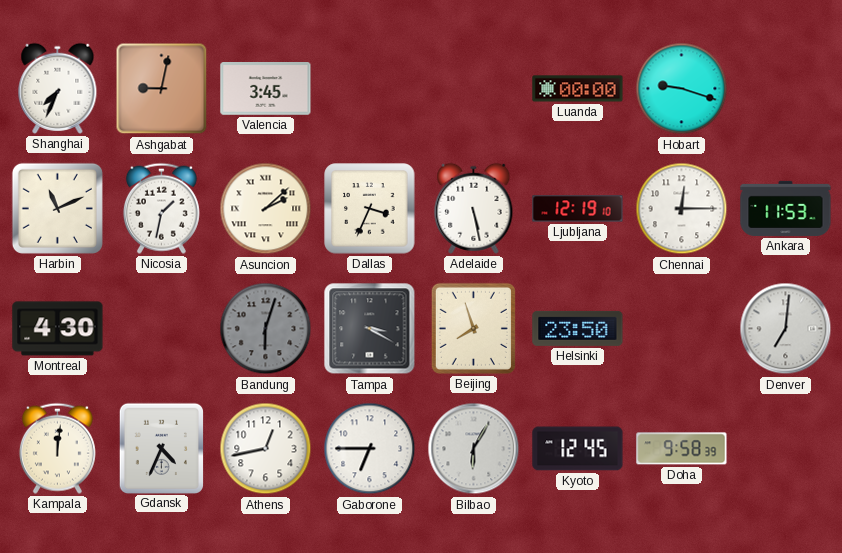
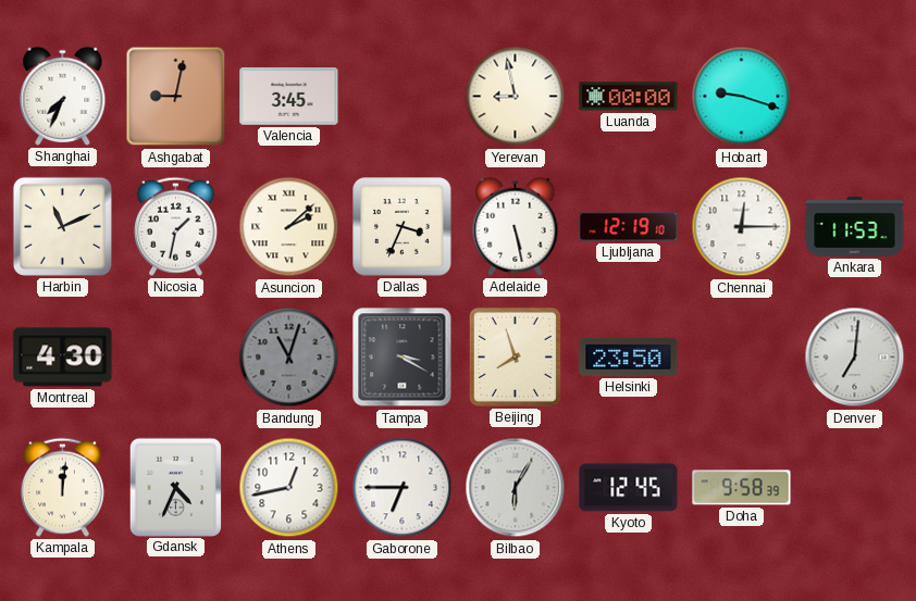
Yerevan: none -> 8:58 (516, 97)
Bandung: 6:03 -> 11:03 (289, 358)
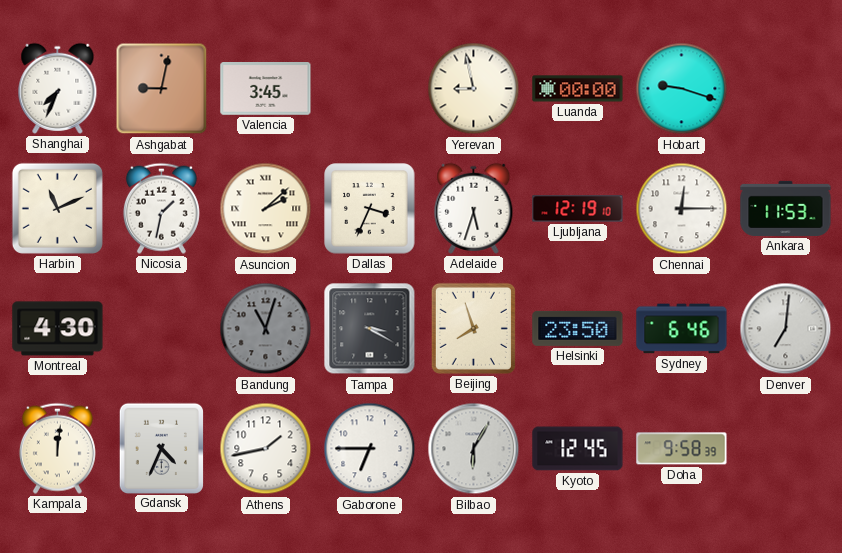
Adelaide: 5:28 -> 5:33 (474, 208)
Sydney: none -> 6:46 (682, 329)
Athens: 12:43 -> 1:43 (266, 449)
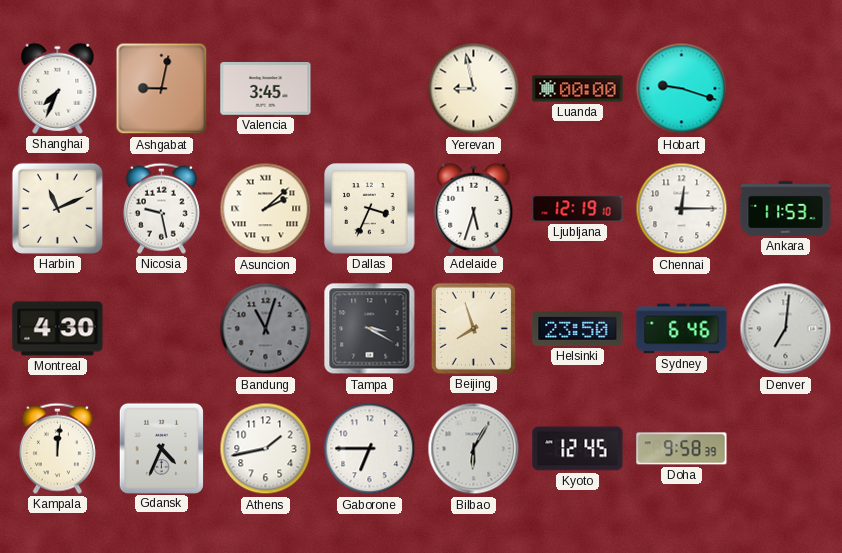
Nicosia: 1:32 -> 9:28 (161, 208)
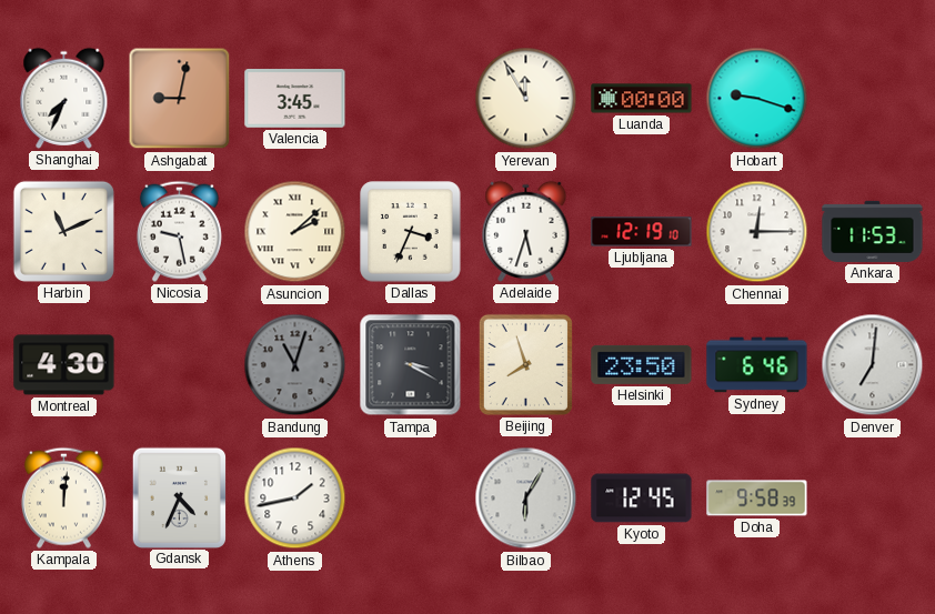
Yerevan: 8:58 -> 11:55 (526, 99)
Gaborone: 6:45 -> none (370, 449)
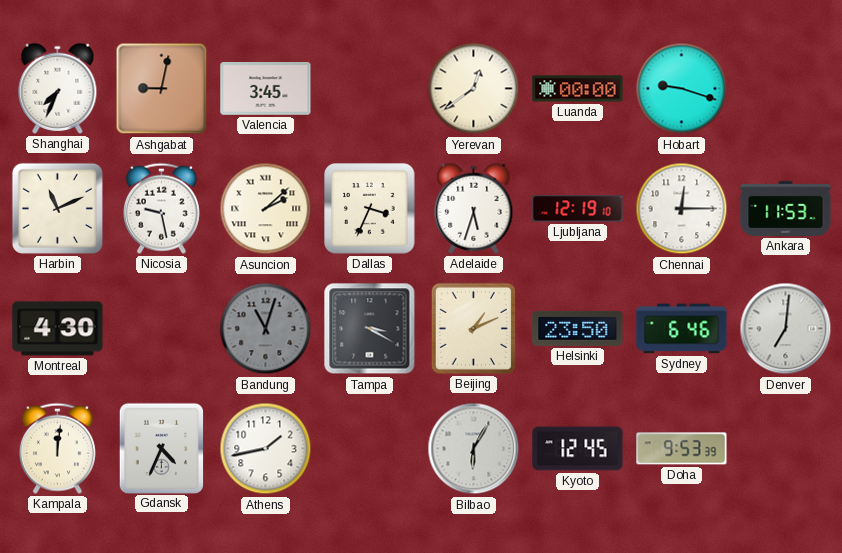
Yerevan: 11:55 -> 12:39 (474, 89)
Beijing: 7:57 -> 1:11 (473, 328)
Doha: 9:58 -> 9:53 (682, 449)
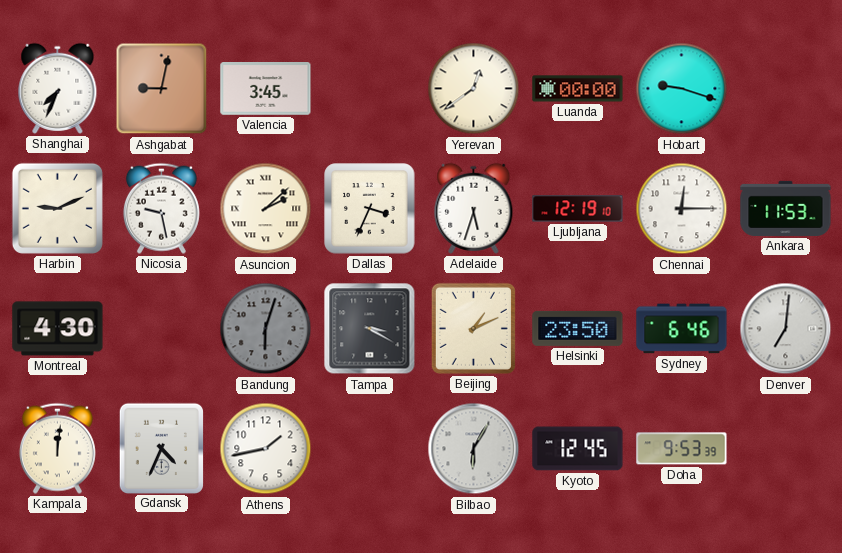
Harbin: 11:11 -> 9:11 (57, 208)
Bandung: 11:03 -> 6:03 (266, 329)
